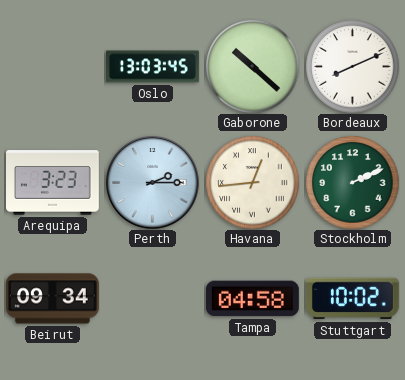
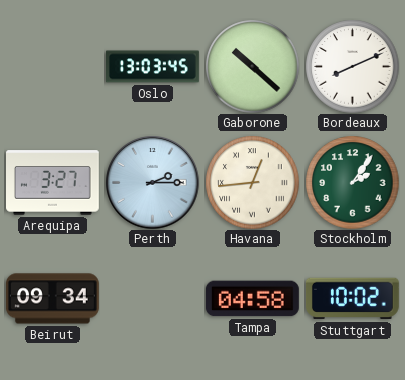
Arequipa: 3:23 -> 3:27 (53, 183)
Stockholm: 2:11 -> 2:06 (352, 182)
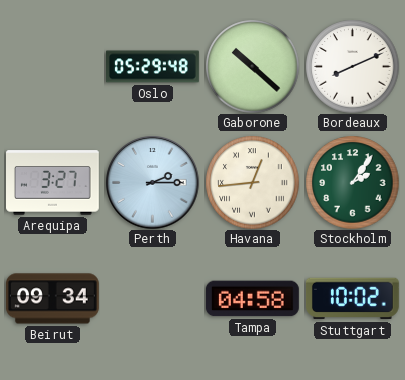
Oslo: 13:03 -> 05:29 (153, 67)
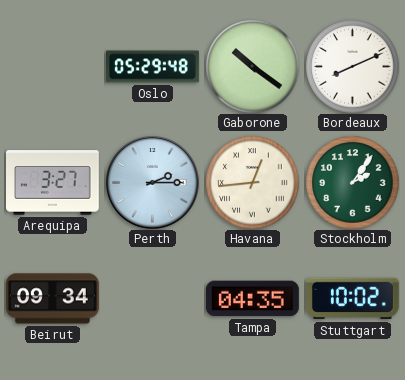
Gaborone: 10:22 -> 10:21 (252, 66)
Tampa: 04:58 -> 04:35 (252, 299)
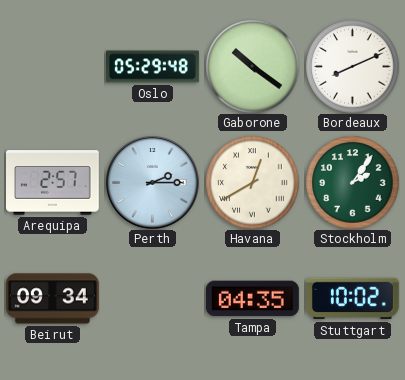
Arequipa: 3:27 -> 2:57 (53, 183)
Havana: 12:44 -> 12:40 (252, 182)
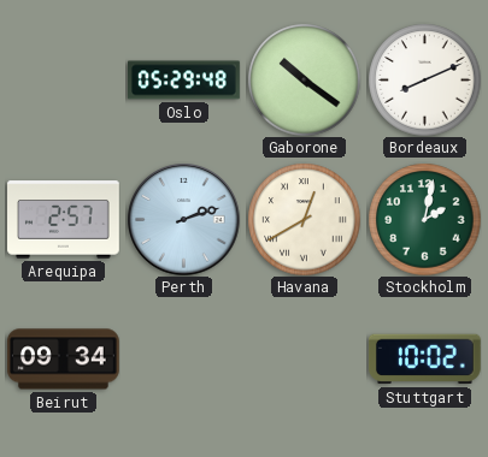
Perth: 2:15 -> 2:12 (183, 219)
Stockholm: 2:06 -> 2:02 (424, 219)
Tampa: 04:35 -> none (252, 299)
